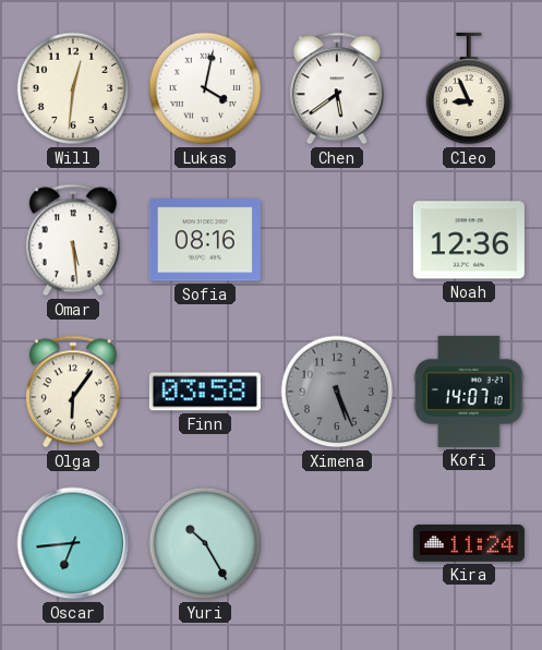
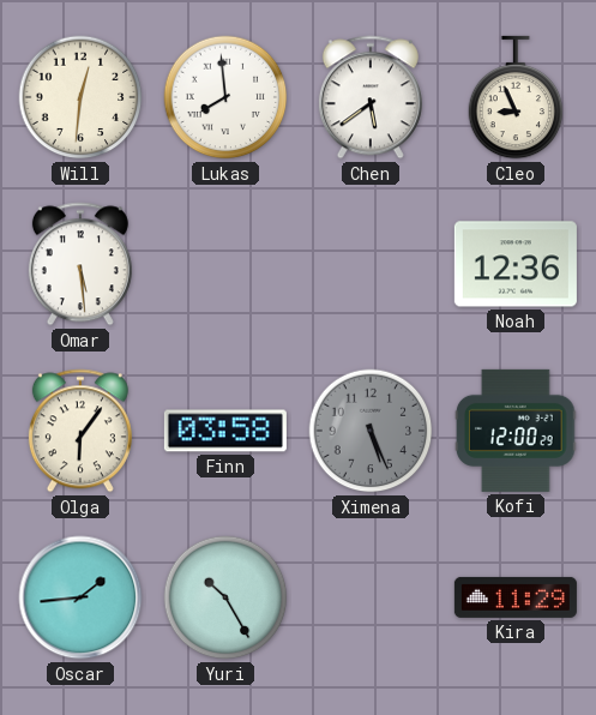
Lukas: 4:02 -> 7:59 (225, 97)
Sofia: 08:16 -> none (205, 240)
Kofi: 14:07 -> 12:00 (516, 431)
Oscar: 6:44 -> 1:44 (80, 597)
Kira: 11:24 -> 11:29 (516, 597)
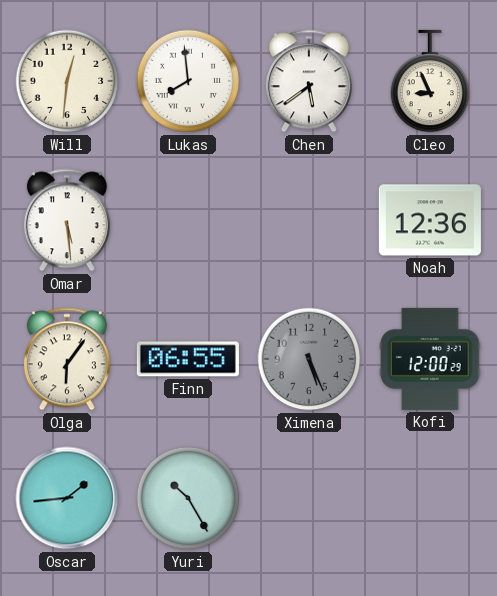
Finn: 03:58 -> 06:55 (188, 359)
Kira: 11:29 -> none (516, 597)
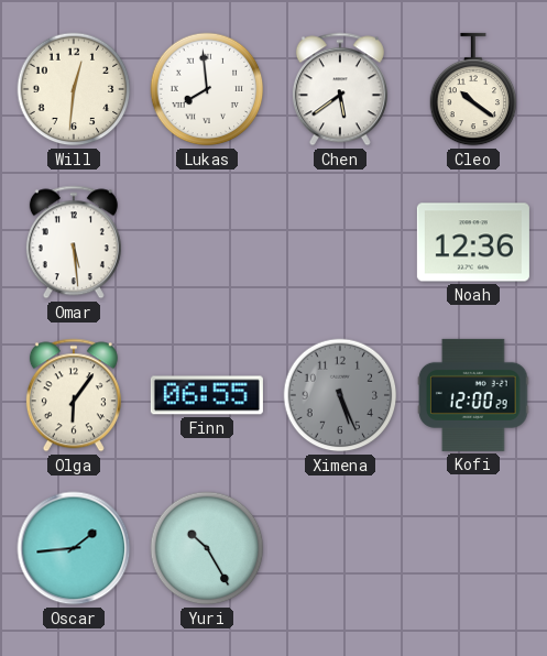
Cleo: 8:56 -> 10:21 (473, 89)
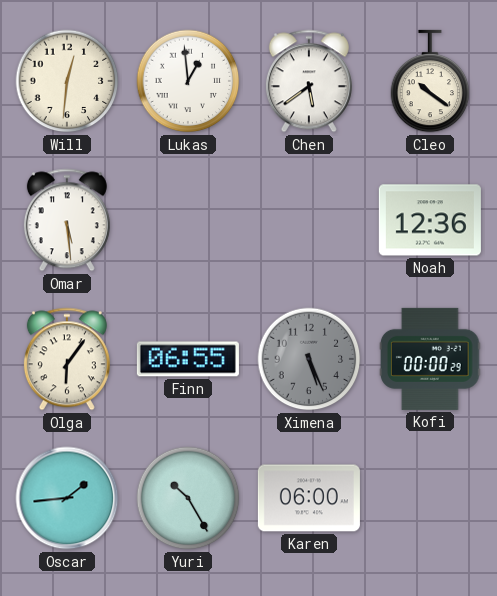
Lukas: 7:59 -> 12:59 (188, 81)
Kofi: 12:00 -> 00:00 (430, 359)
Karen: none -> 06:00 (309, 498)
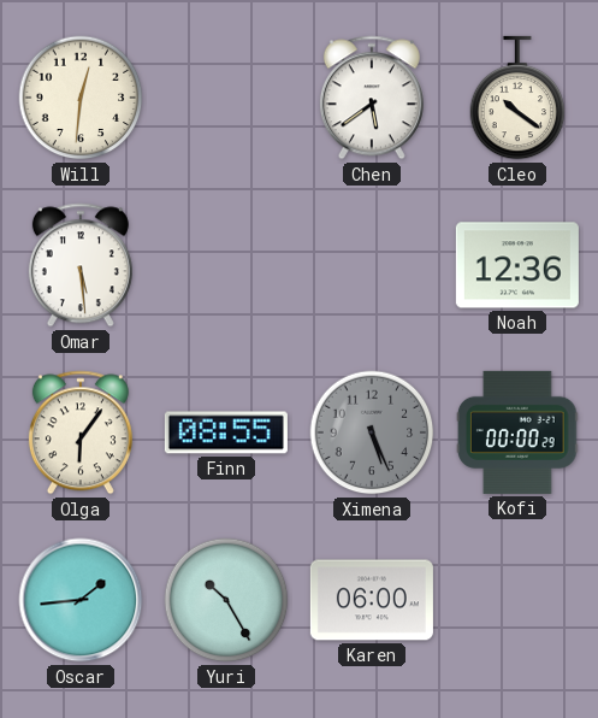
Lukas: 12:59 -> none (188, 81)
Finn: 06:55 -> 08:55 (226, 432)
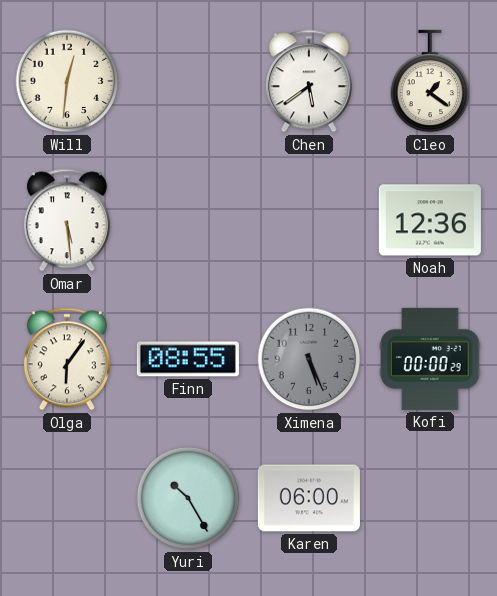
Cleo: 10:21 -> 1:21 (430, 81)
Oscar: 1:44 -> none (81, 600)
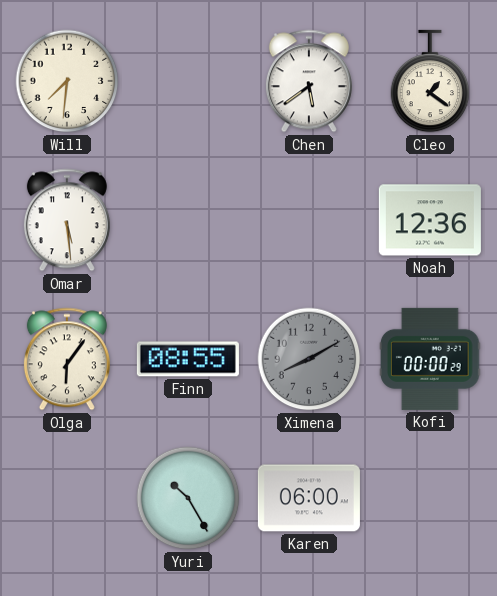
Will: 12:31 -> 7:31 (67, 81)
Ximena: 5:26 -> 8:10 (309, 359)
